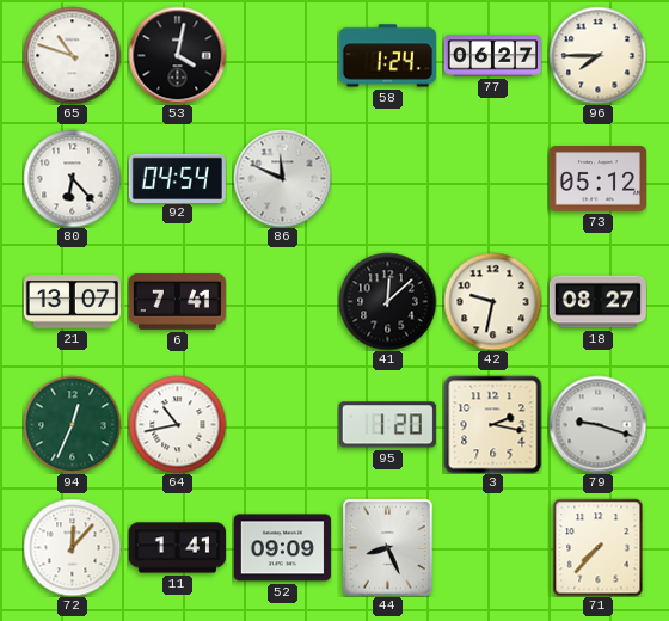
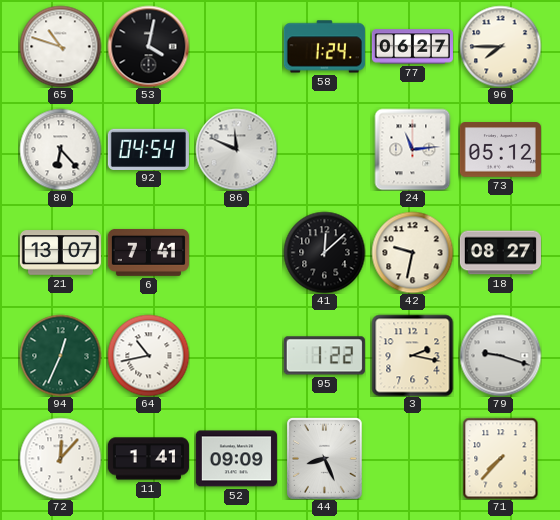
24: none -> 11:14 (413, 149)
95: 1:20 -> 1:22 (324, 356)
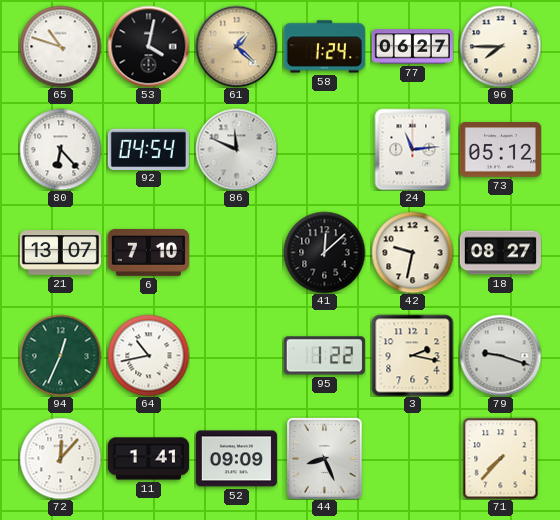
61: none -> 1:22 (236, 46)
6: 7:41 -> 7:10 (148, 252)
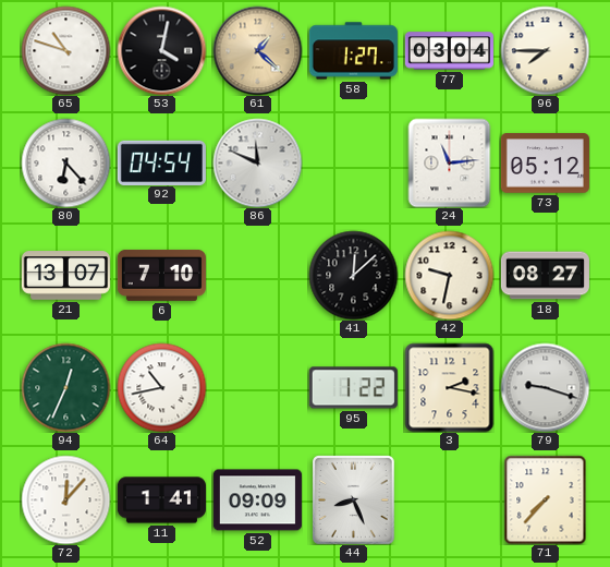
58: 1:24 -> 1:27 (353, 51)
77: 06:27 -> 03:04 (449, 51)
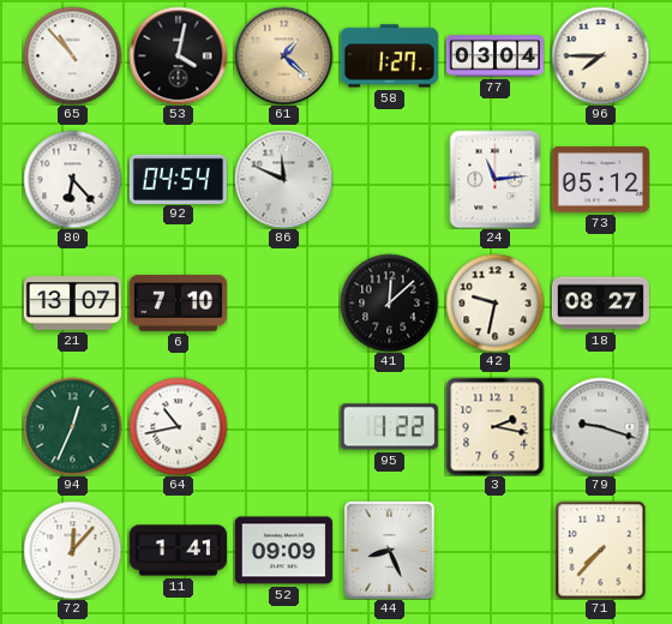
65: 10:48 -> 10:53 (72, 55)
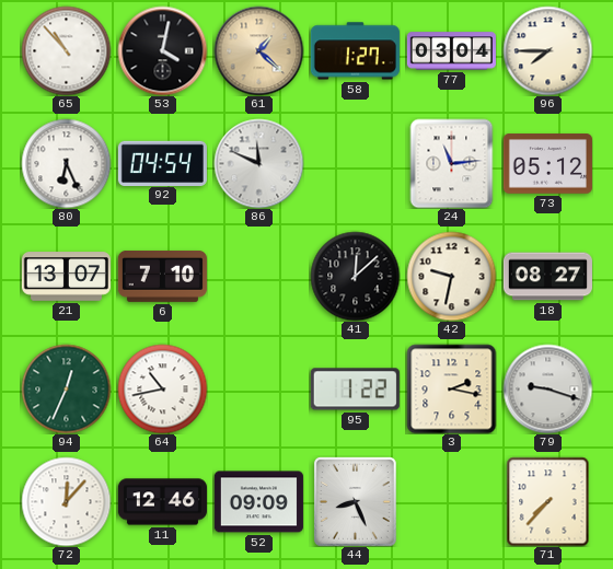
80: 6:23 -> 6:26 (66, 163)
11: 1:41 -> 12:46 (162, 502)
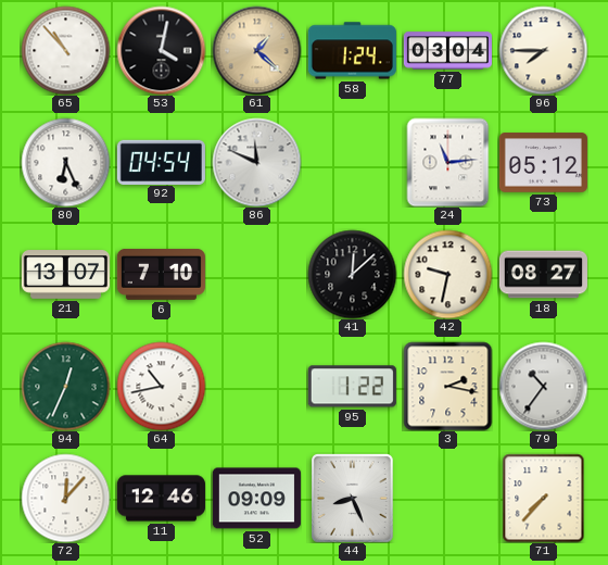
58: 1:27 -> 1:24 (352, 51)
79: 9:18 -> 10:36 (543, 386)
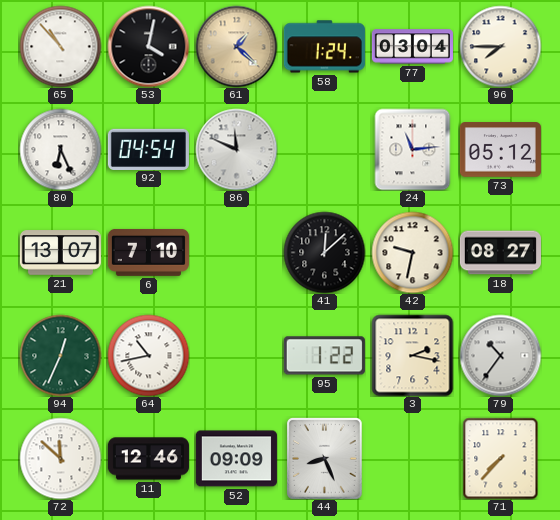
72: 12:07 -> 11:52 (60, 458)
